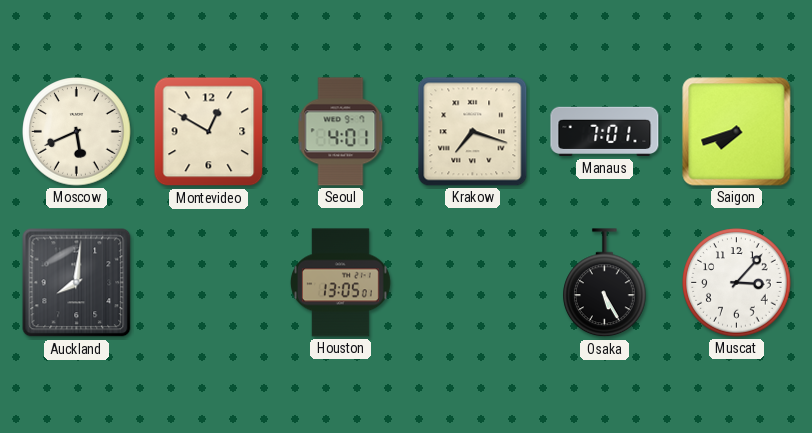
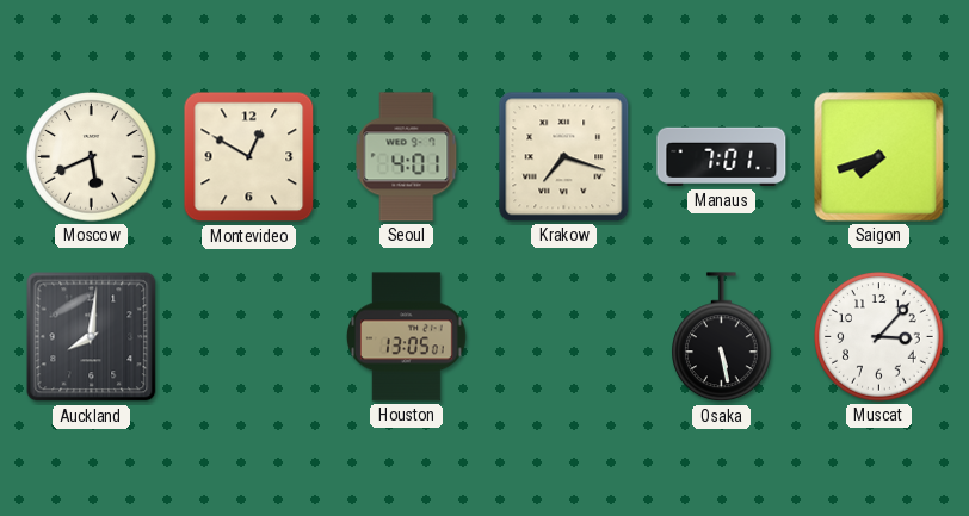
Osaka: 5:25 -> 5:28 (722, 337)
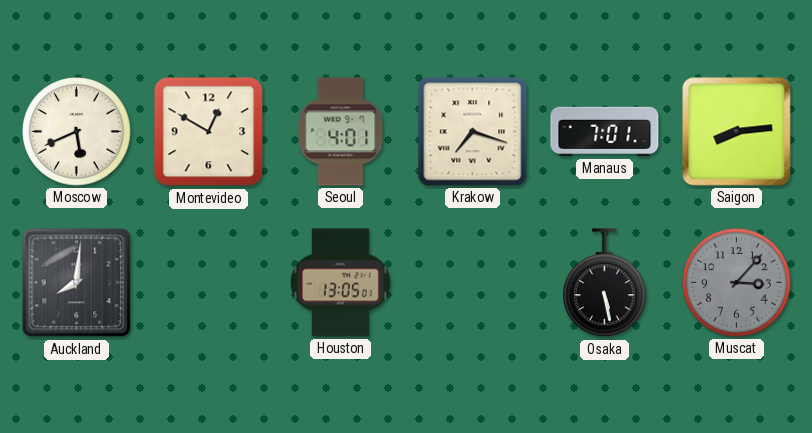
Saigon: 7:42 -> 8:14 (737, 132)
Muscat dial: white -> grey (737, 283)
